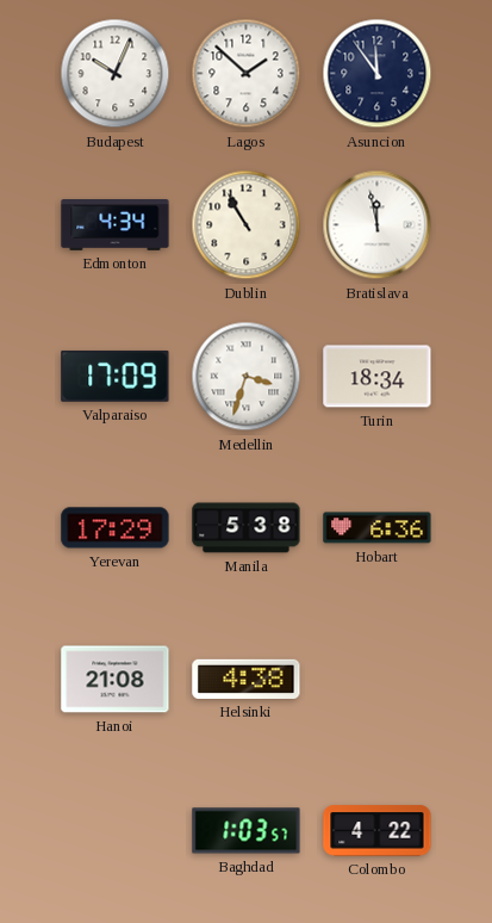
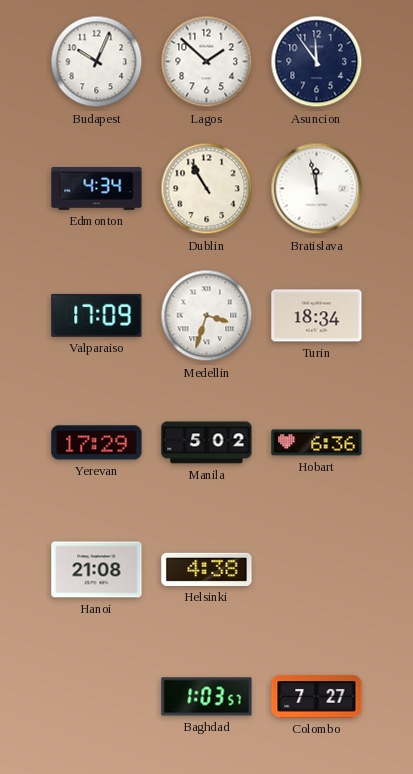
Manila: 5:38 -> 5:02 (207, 443)
Colombo: 4:22 -> 7:27 (317, 697)
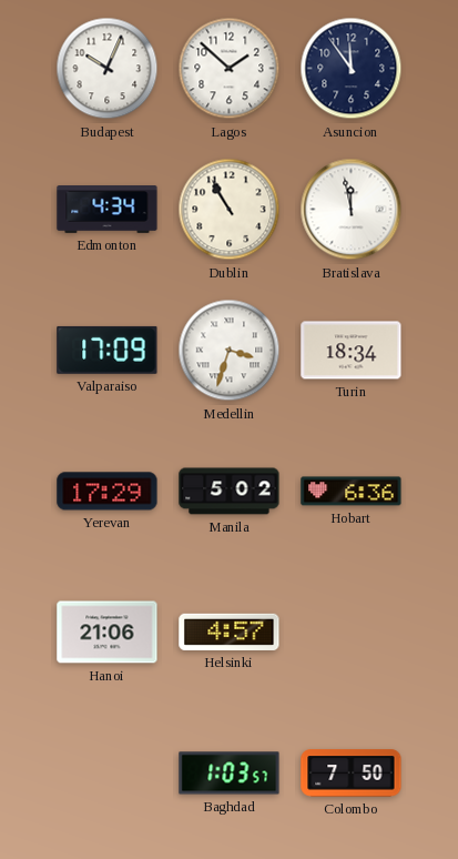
Hanoi: 21:08 -> 21:06 (108, 633)
Helsinki: 4:38 -> 4:57 (230, 631)
Colombo: 7:27 -> 7:50 (352, 774)
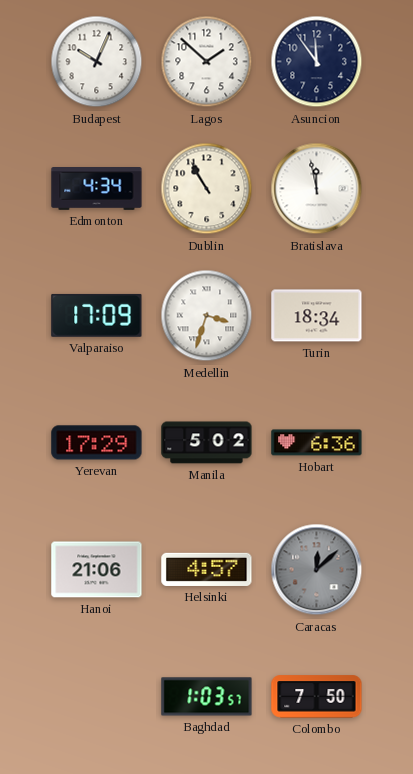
Caracas: none -> 12:08 (317, 570)
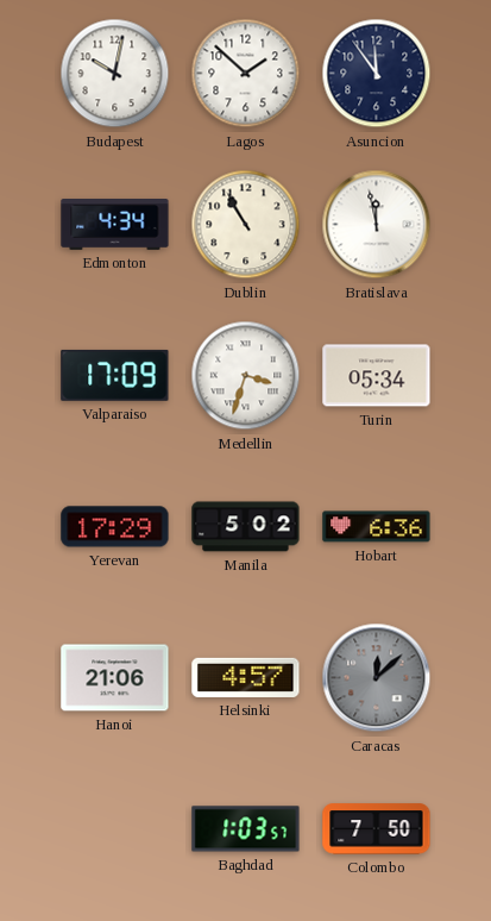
Budapest: 10:04 -> 10:02 (115, 74)
Turin: 18:34 -> 05:34 (377, 376)
